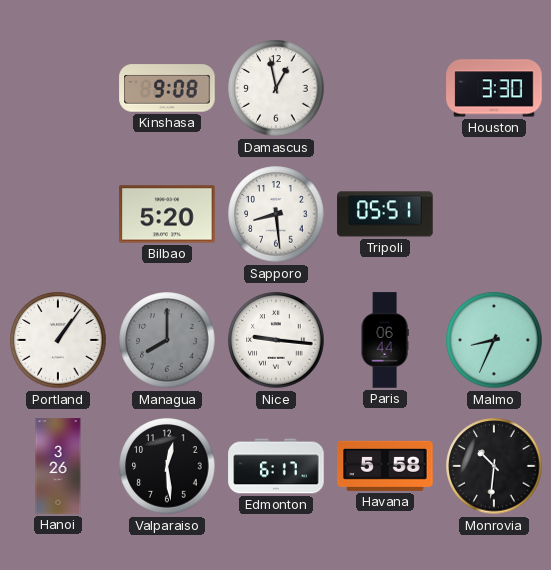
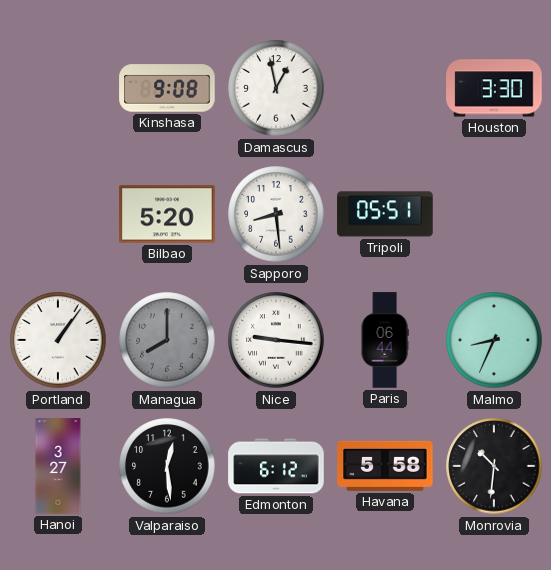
Hanoi: 3:26 -> 3:27 (58, 466)
Edmonton: 6:17 -> 6:12 (276, 466)
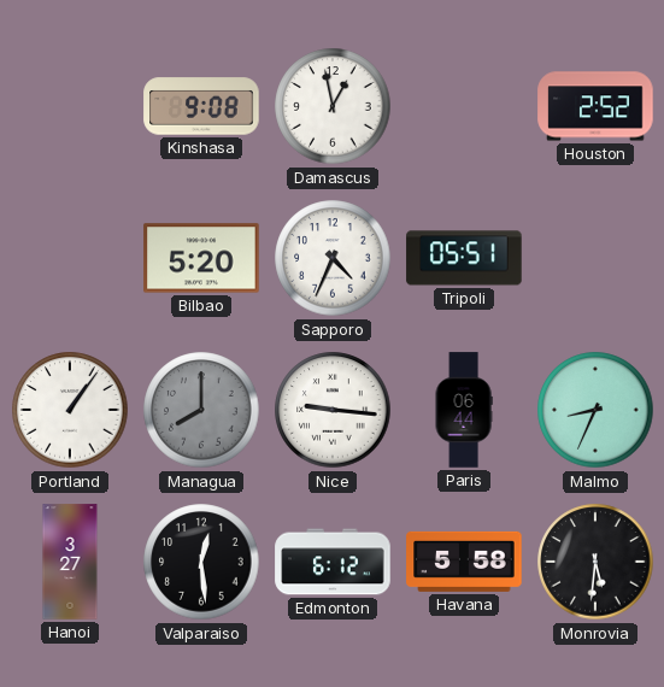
Houston: 3:30 -> 2:52 (595, 106)
Sapporo: 8:29 -> 4:34 (333, 258)
Monrovia: 10:31 -> 5:31 (595, 562)
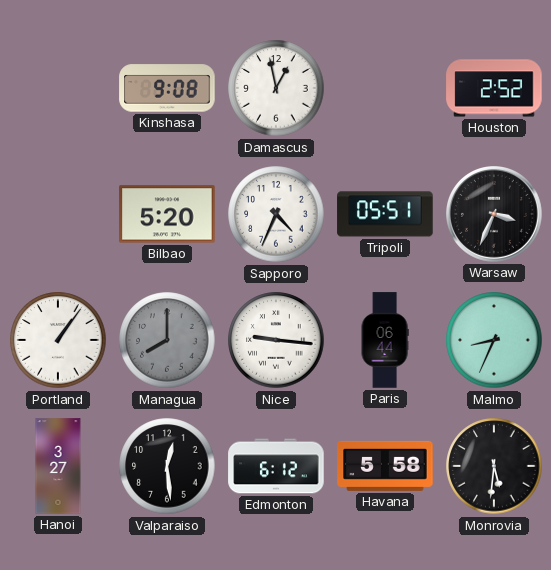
Warsaw: none -> 3:34 (495, 215)
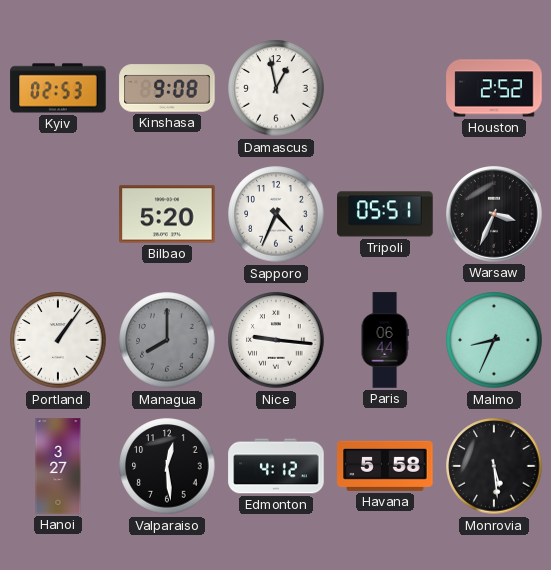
Kyiv: none -> 02:53 (58, 88)
Edmonton: 6:12 -> 4:12 (276, 466)
Monrovia: 5:31 -> 5:29 (494, 466)
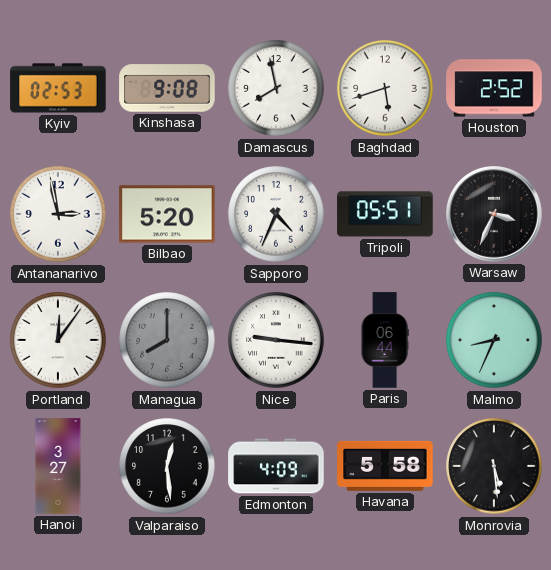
Damascus: 12:58 -> 7:58 (276, 88)
Baghdad: none -> 5:42 (385, 88)
Antananarivo: none -> 2:58 (58, 214)
Portland: 1:06 -> 12:06 (58, 340)
Edmonton: 4:12 -> 4:09 (276, 466)
